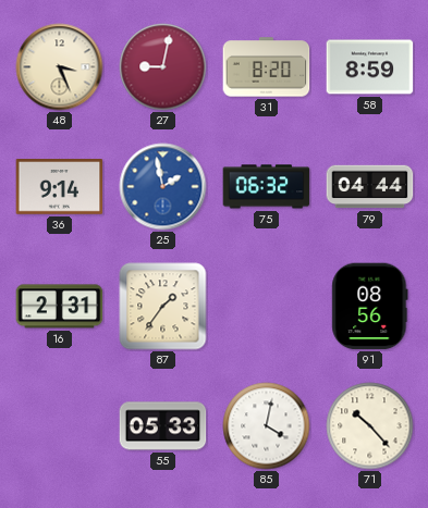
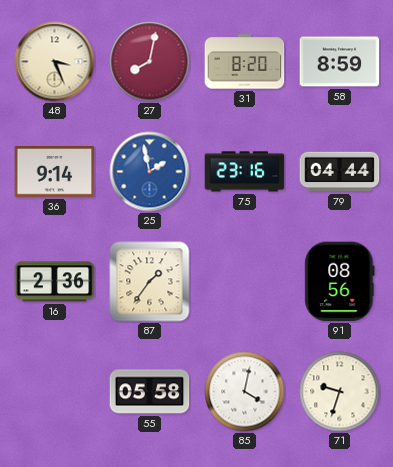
27: 9:02 -> 8:02 (150, 62)
75: 06:32 -> 23:16 (245, 172)
16: 2:31 -> 2:36 (55, 282)
55: 05:33 -> 05:58 (150, 392)
71: 10:23 -> 9:33 (340, 392)
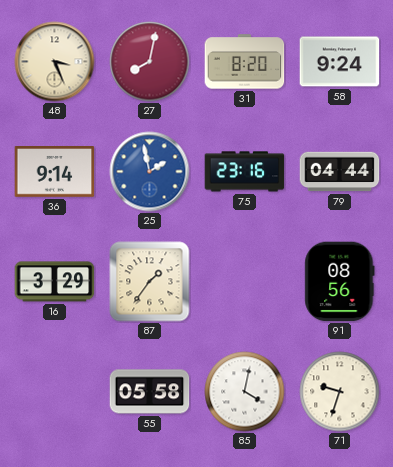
58: 8:59 -> 9:24 (340, 62)
16: 2:36 -> 3:29 (55, 282)
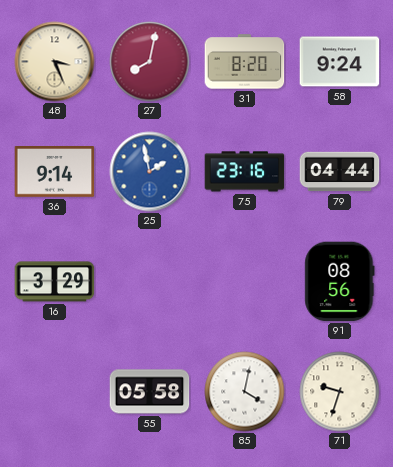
87: 1:36 -> none (150, 282)
